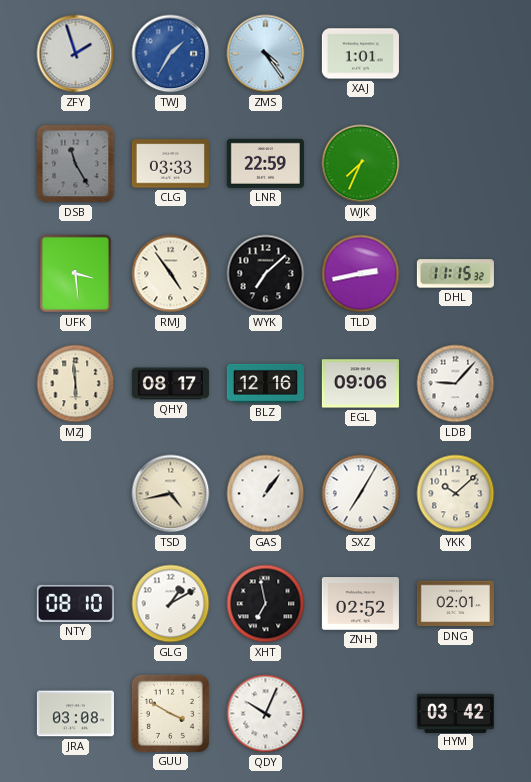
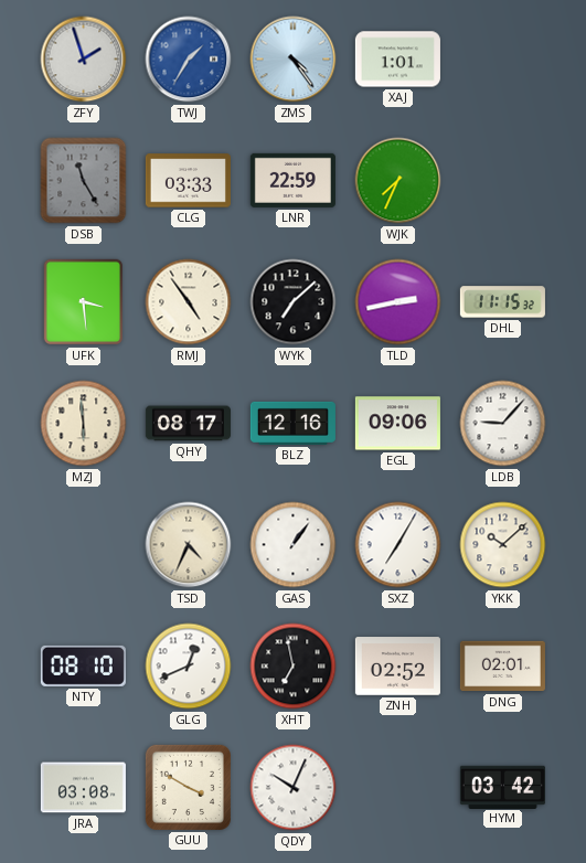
TSD: 4:43 -> 4:34 (189, 545)
GLG: 1:10 -> 12:41 (189, 667)
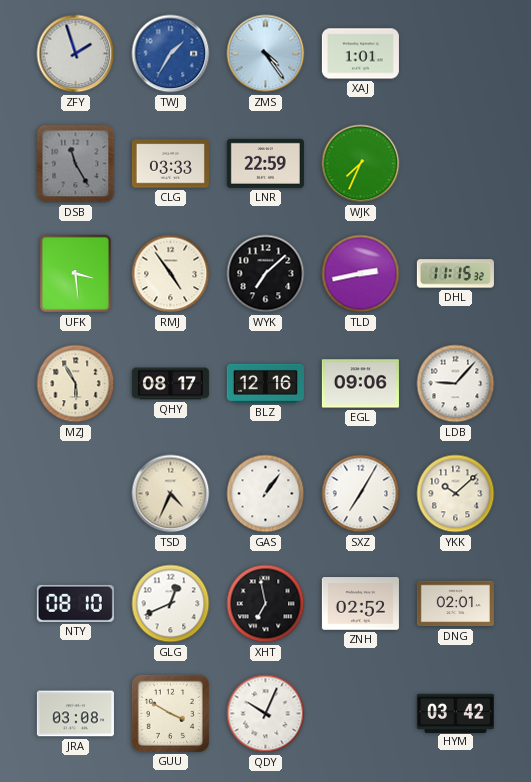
MZJ: 5:59 -> 5:55 (76, 384)
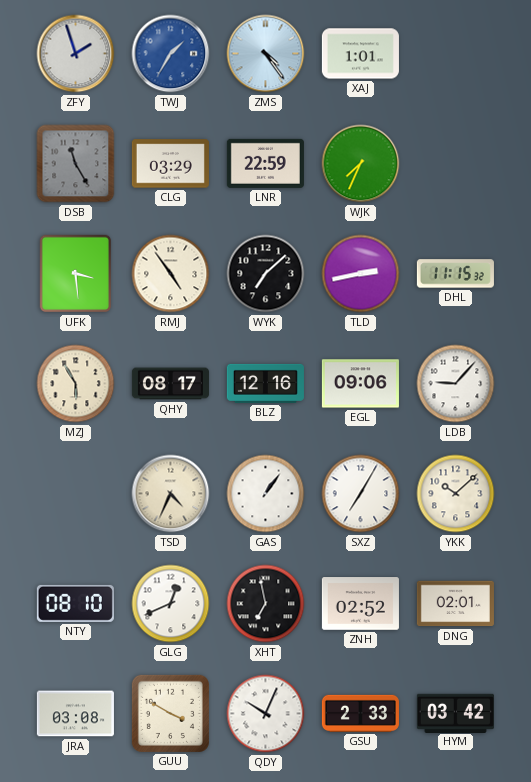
CLG: 03:33 -> 03:29 (170, 164)
GSU: none -> 2:33 (360, 713)
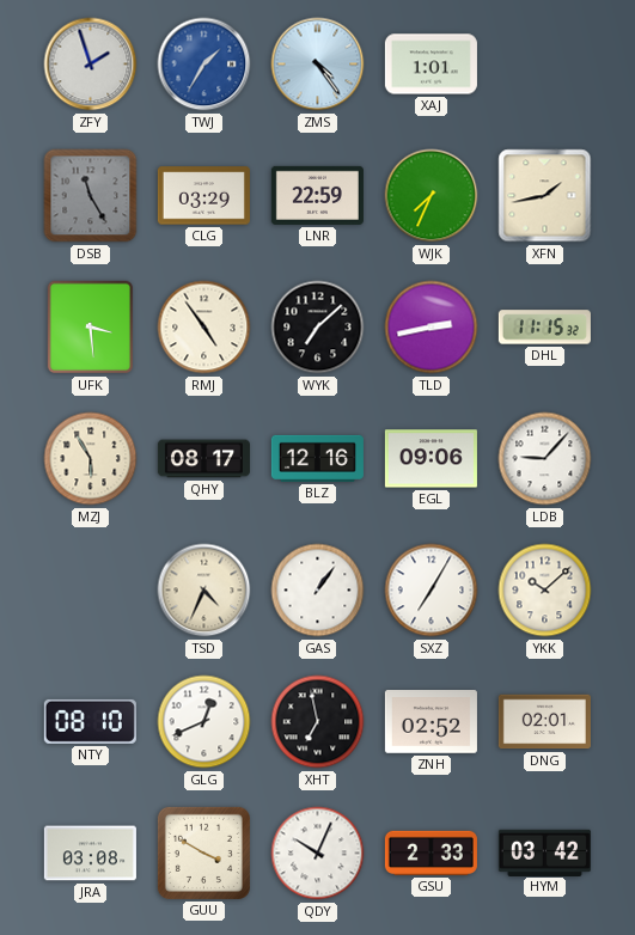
XFN: none -> 1:43 (545, 196)
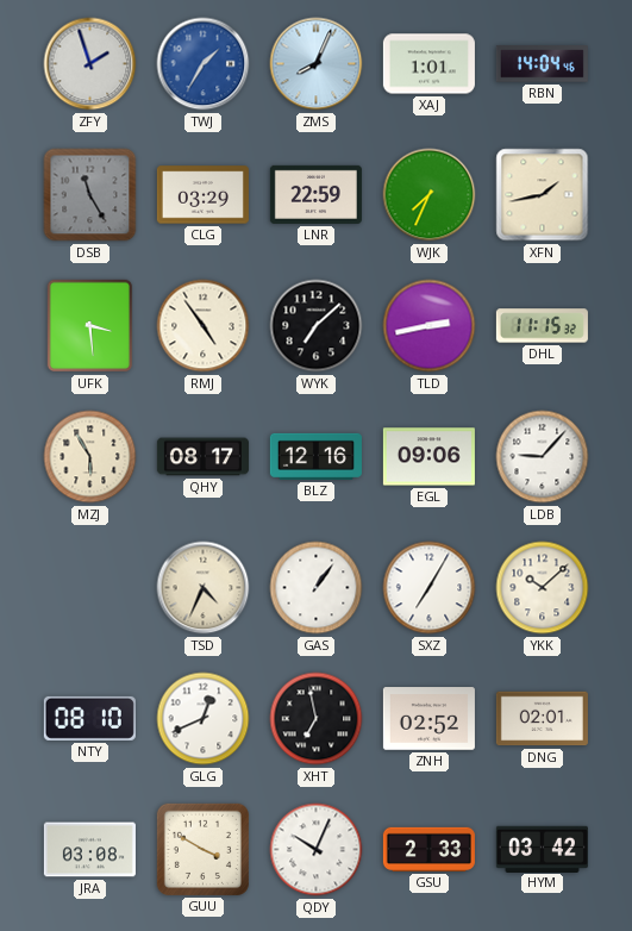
ZMS: 4:24 -> 8:04 (317, 64)
RBN: none -> 14:04 (542, 64)
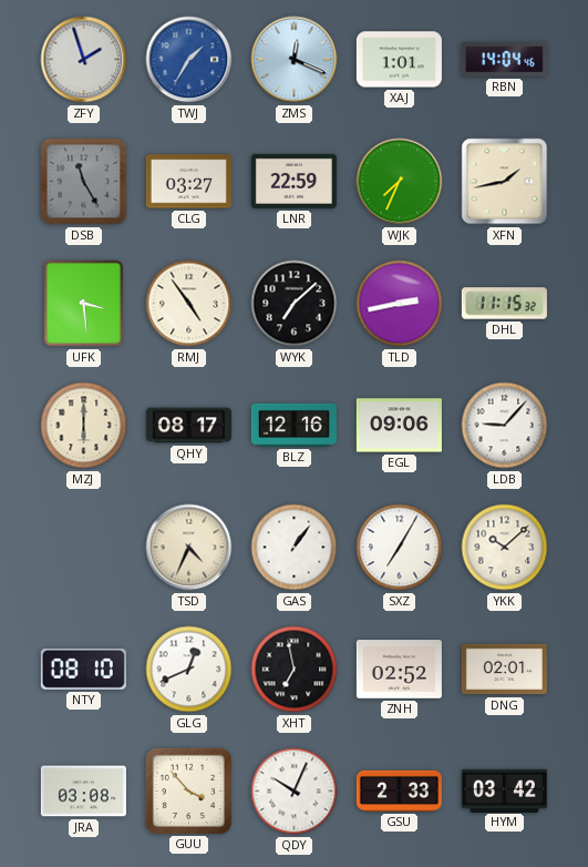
ZMS: 8:04 -> 12:19 (295, 60)
CLG: 03:29 -> 03:27 (188, 182)
MZJ: 5:55 -> 6:00 (84, 426)
GUU: 3:50 -> 3:53 (188, 790)
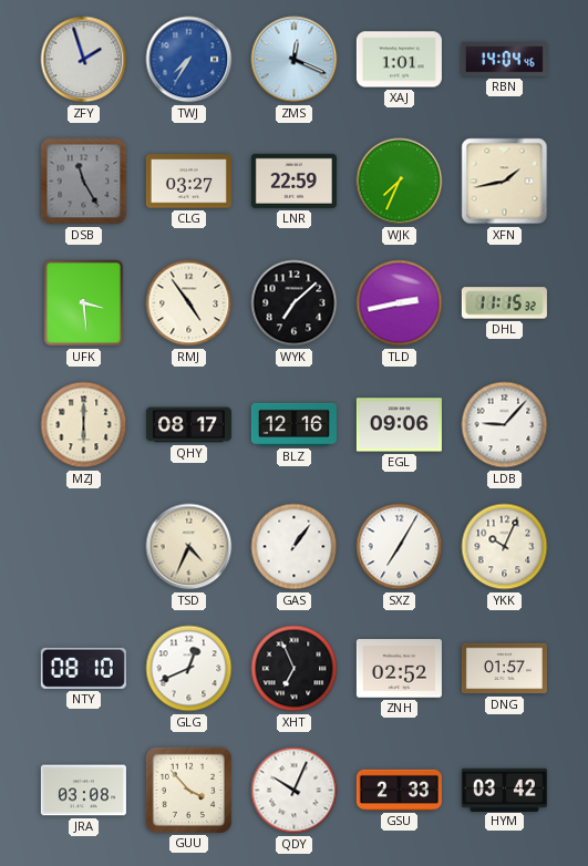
TWJ: 1:35 -> 7:35 (189, 60)
YKK: 10:08 -> 10:04 (505, 547)
XHT: 6:58 -> 6:56 (295, 669)
DNG: 02:01 -> 01:57 (504, 669)
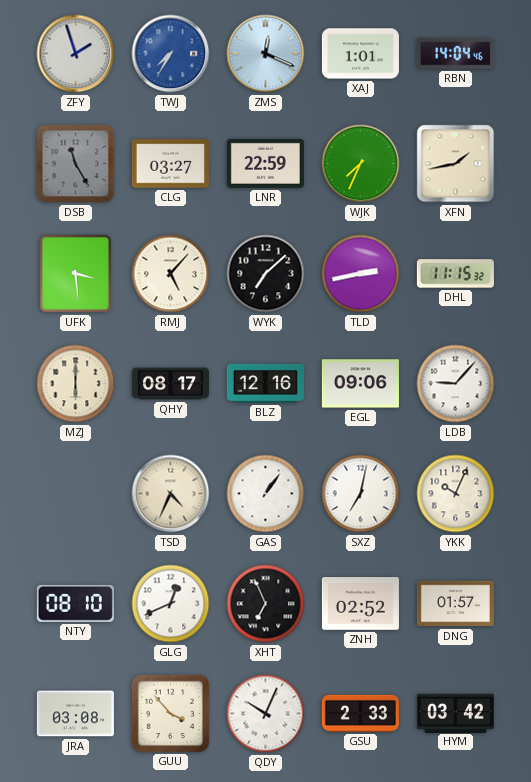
RMJ: 4:54 -> 5:07 (171, 274)
SXZ: 7:05 -> 7:02 (361, 494)
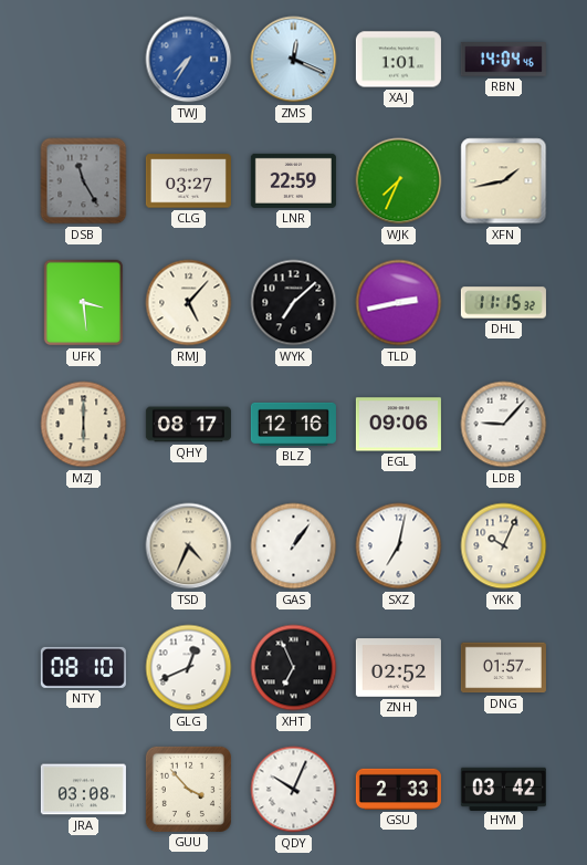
ZFY: 1:57 -> none (76, 54)
